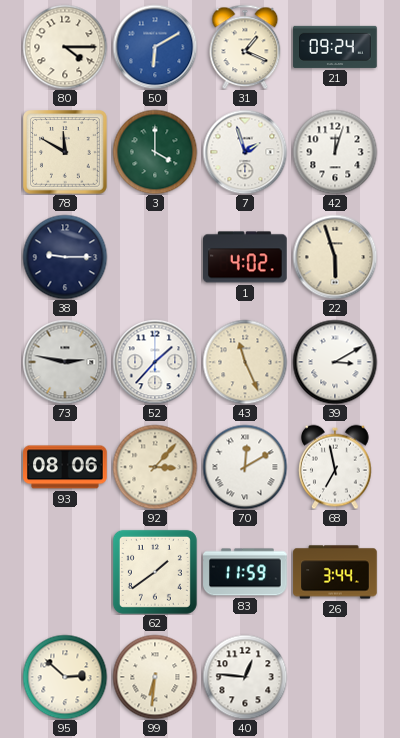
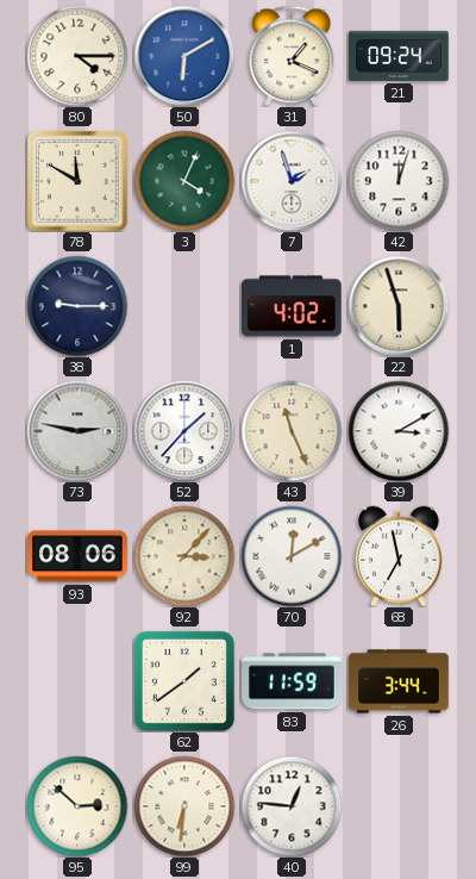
3: 4:00 -> 4:04 (184, 181)
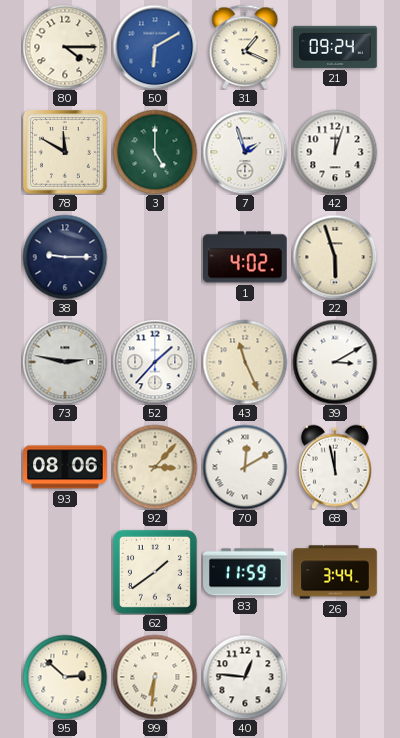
3: 4:04 -> 5:00 (155, 152)
68: 6:58 -> 11:58 (336, 467)
